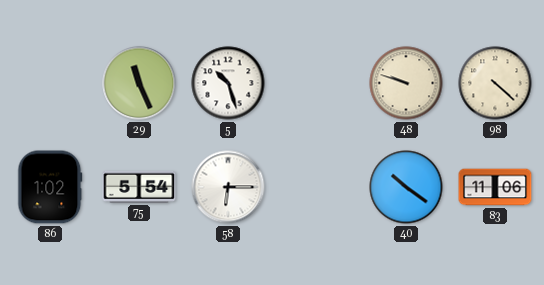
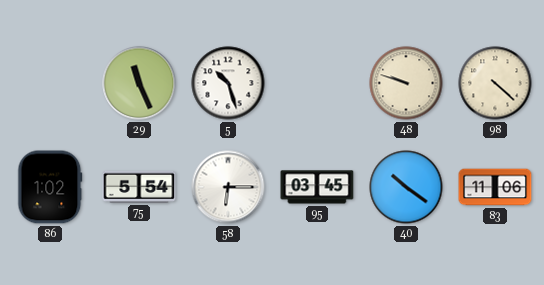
95: none -> 03:45 (317, 187)
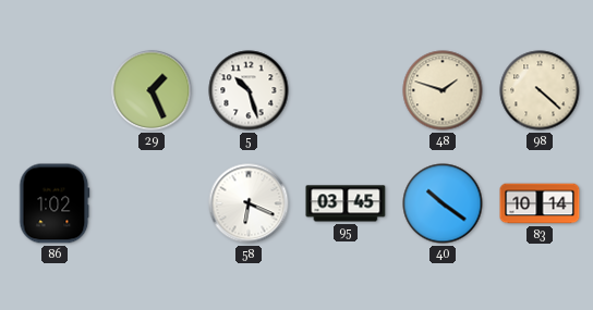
29: 11:26 -> 1:26 (152, 90)
48: 9:48 -> 1:48 (443, 90)
75: 5:54 -> none (139, 187)
58: 6:15 -> 6:19 (249, 203)
83: 11:06 -> 10:14 (540, 203)
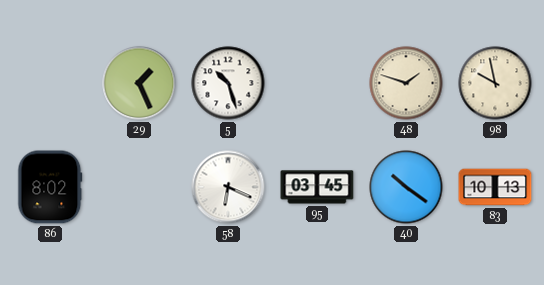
98: 4:22 -> 9:58 (495, 83)
86: 1:02 -> 8:02 (50, 187)
83: 10:14 -> 10:13 (495, 187)
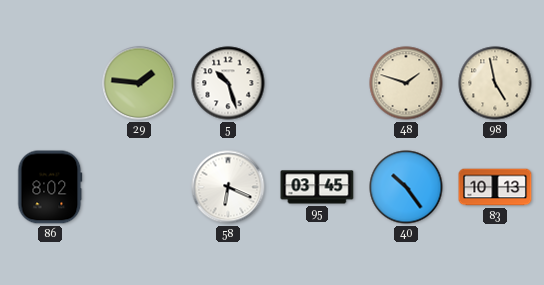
29: 1:26 -> 1:46 (139, 83)
98: 9:58 -> 4:58 (495, 83)
40: 10:21 -> 10:24 (406, 187)
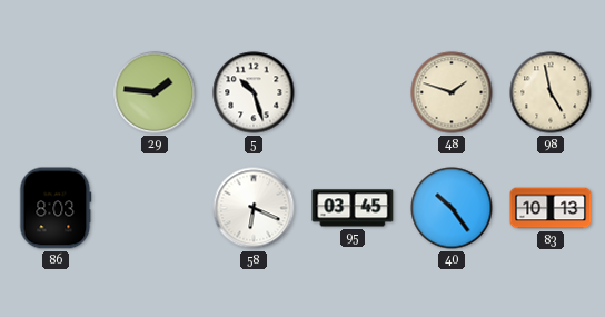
86: 8:02 -> 8:03 (56, 208)
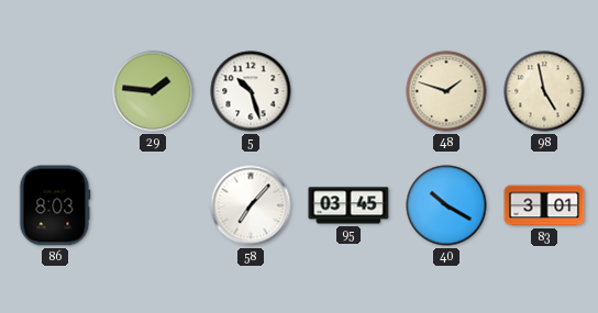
58: 6:19 -> 7:07 (251, 205)
40: 10:24 -> 10:20 (446, 205)
83: 10:13 -> 3:01 (544, 205)
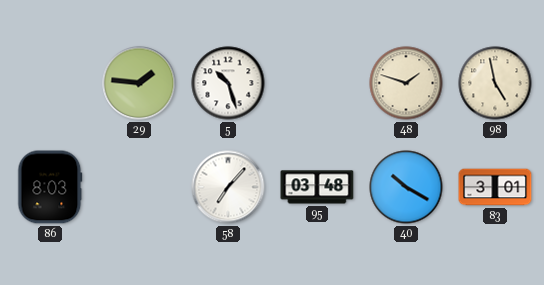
95: 03:45 -> 03:48 (317, 187)
